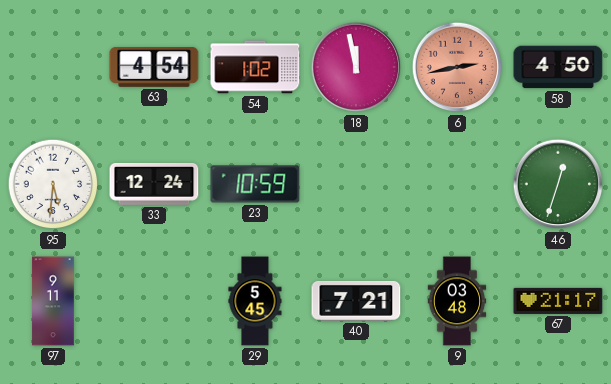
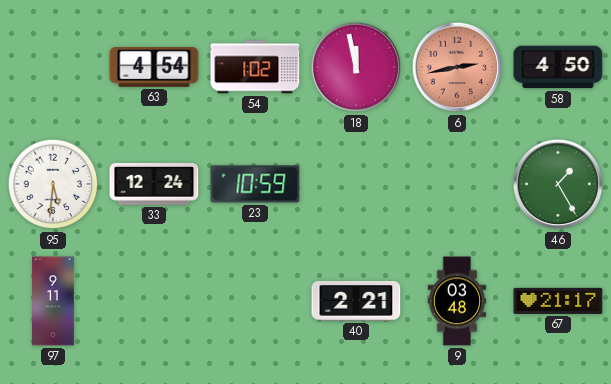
46: 12:33 -> 1:25 (558, 184)
29: 5:45 -> none (255, 301)
40: 7:21 -> 2:21 (356, 301)
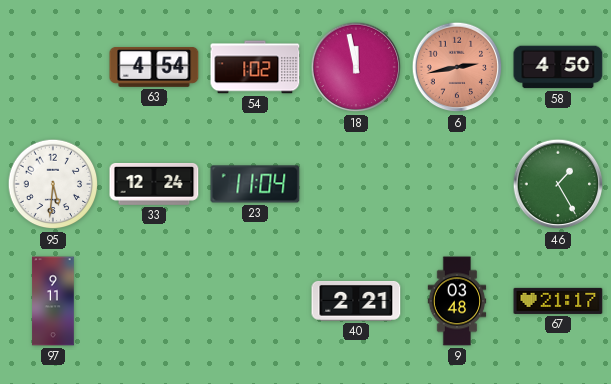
23: 10:59 -> 11:04 (255, 184)
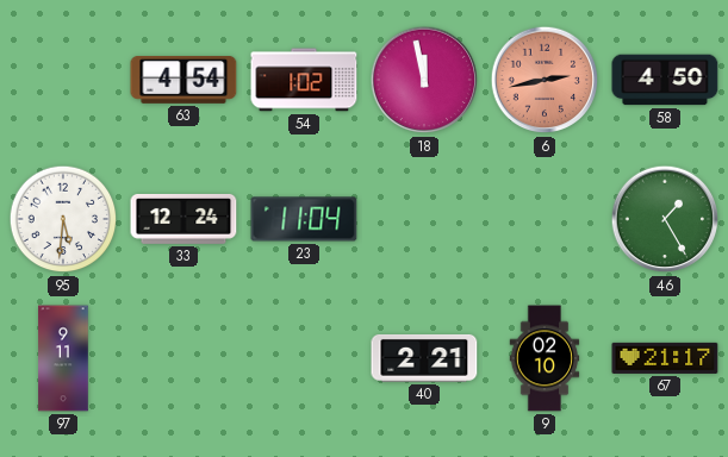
9: 03:48 -> 02:10 (545, 358)
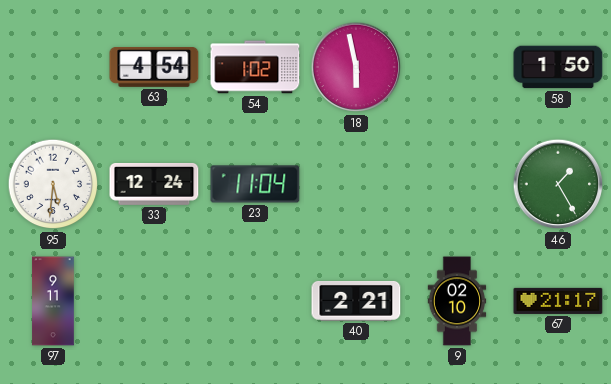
18: 11:58 -> 5:58 (356, 67)
6: 2:43 -> none (545, 80)
58: 4:50 -> 1:50 (558, 67)
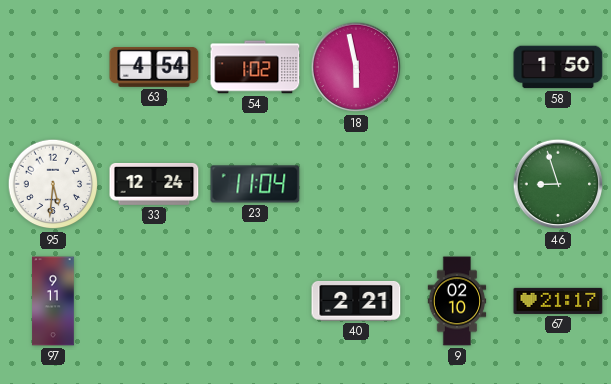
46: 1:25 -> 8:57 (558, 184)
